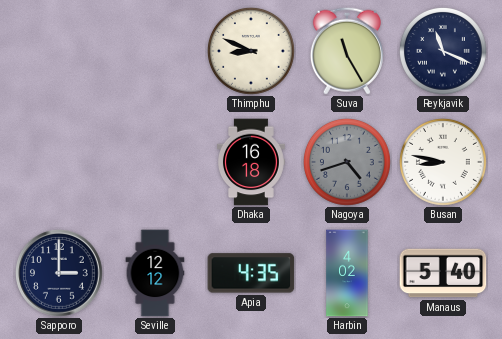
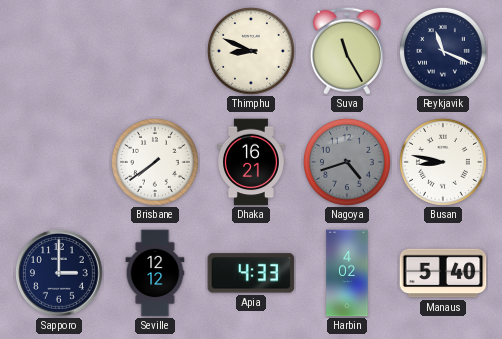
Brisbane: none -> 7:39 (155, 162)
Dhaka: 16:18 -> 16:21 (252, 162)
Apia: 4:35 -> 4:33 (251, 273)
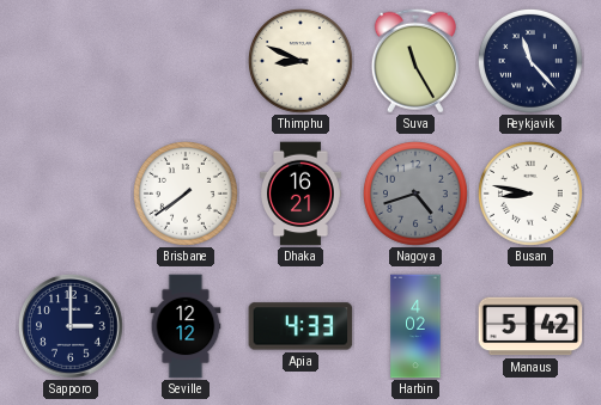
Reykjavik: 11:19 -> 11:23 (530, 61)
Manaus: 5:40 -> 5:42 (530, 326)
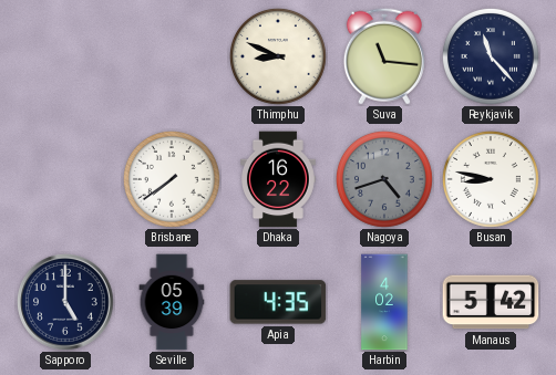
Suva: 11:25 -> 11:16 (384, 56)
Dhaka: 16:21 -> 16:22 (279, 179)
Sapporo: 3:00 -> 5:00 (66, 303)
Seville: 12:12 -> 05:39 (172, 302)
Apia: 4:33 -> 4:35 (278, 302)
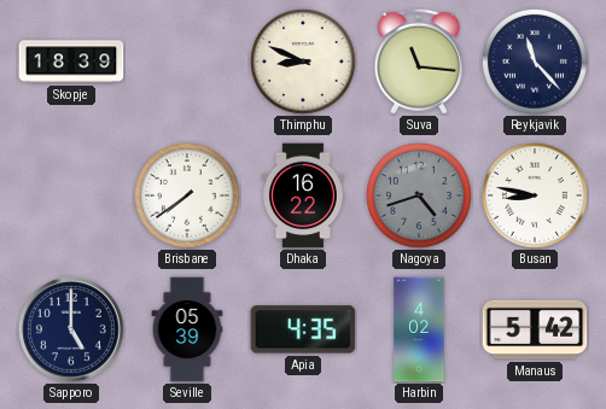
Skopje: none -> 18:39 (71, 62)
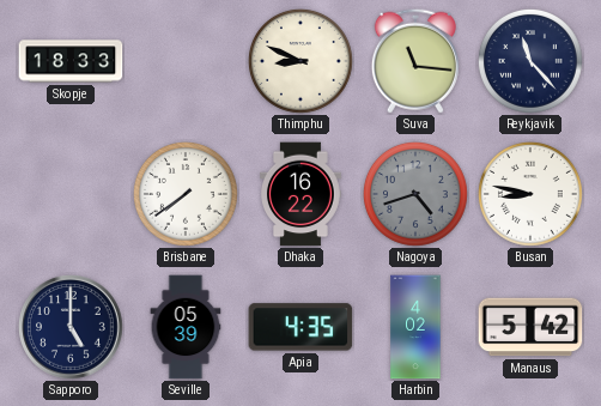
Skopje: 18:39 -> 18:33 (71, 61)
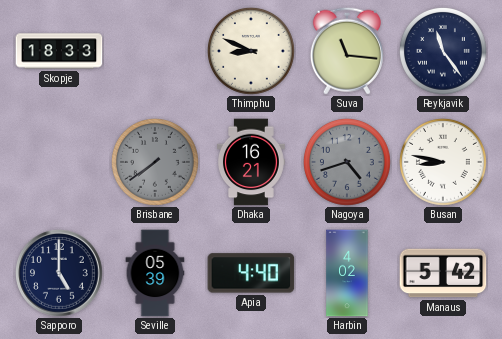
Reykjavik: 11:23 -> 11:24 (443, 51)
Brisbane dial: white -> grey (155, 162)
Dhaka: 16:22 -> 16:21 (252, 162)
Apia: 4:35 -> 4:40 (251, 273)
